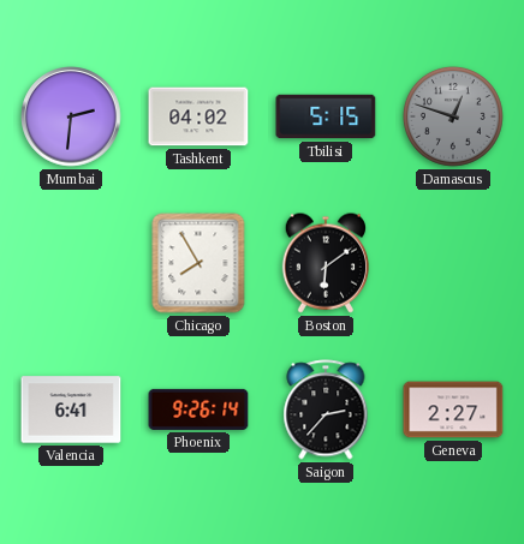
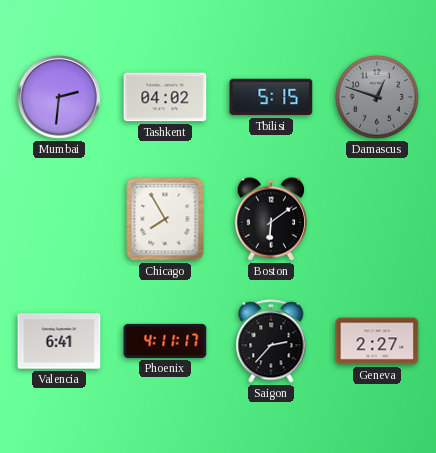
Phoenix: 9:26 -> 4:11 (165, 341)
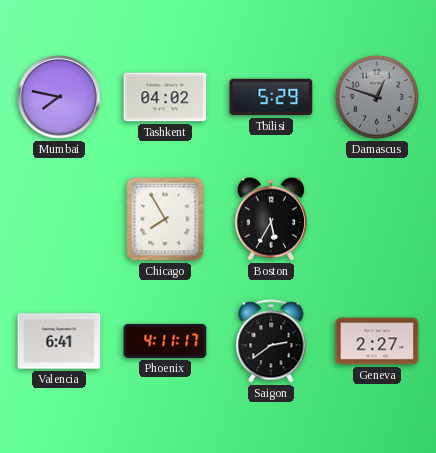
Mumbai: 2:31 -> 7:47 (59, 97)
Tbilisi: 5:15 -> 5:29 (271, 97)
Boston: 6:09 -> 5:35 (270, 219)
Saigon: 2:37 -> 2:39 (271, 341)
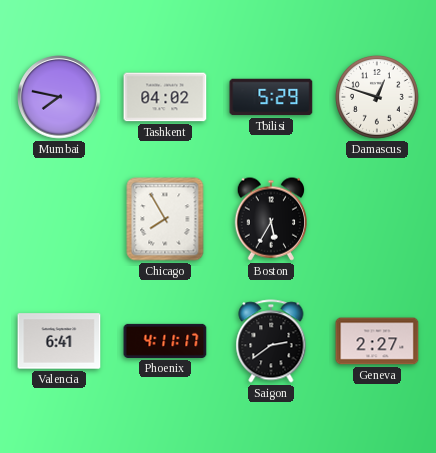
Damascus dial: grey -> white (377, 97)
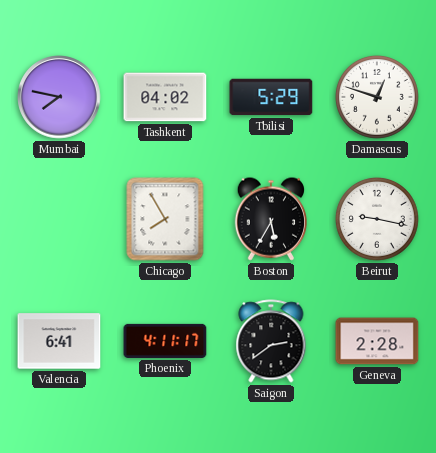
Beirut: none -> 9:17 (377, 219)
Geneva: 2:27 -> 2:28 (377, 341)
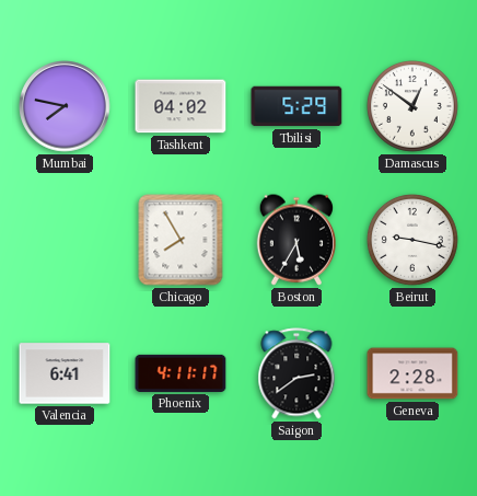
Damascus: 12:48 -> 12:51 (412, 106)
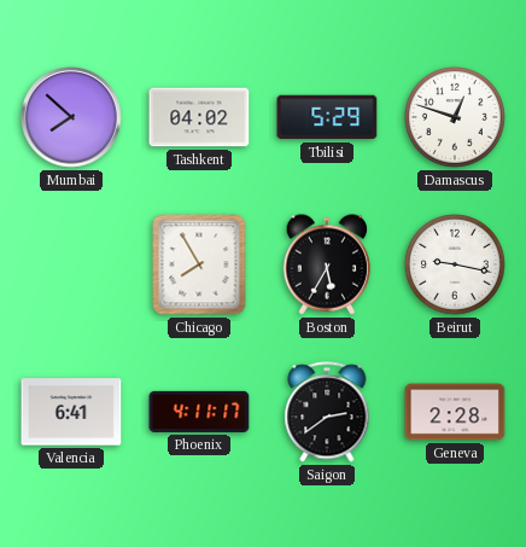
Mumbai: 7:47 -> 7:52 (71, 117)
Damascus: 12:51 -> 12:48 (455, 117)
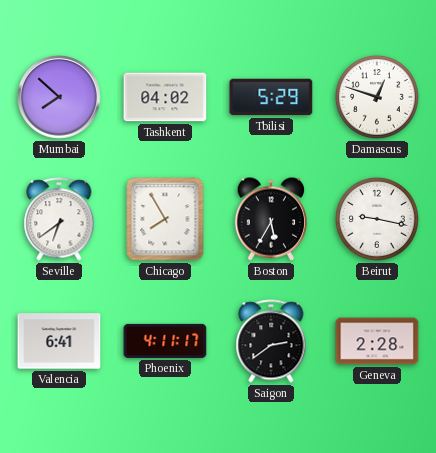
Seville: none -> 6:39 (59, 219)
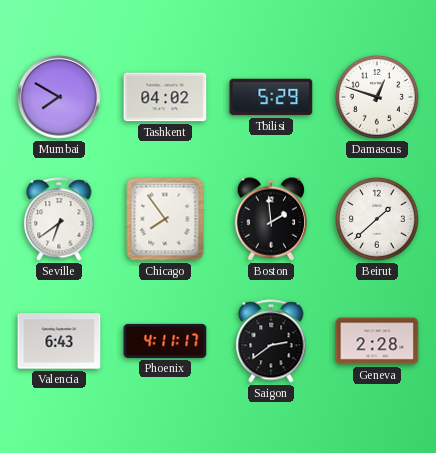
Mumbai: 7:52 -> 7:50 (59, 97)
Chicago: 7:55 -> 7:54 (165, 219)
Boston: 5:35 -> 1:59 (270, 219)
Beirut: 9:17 -> 1:38 (377, 219)
Valencia: 6:41 -> 6:43 (59, 341)
